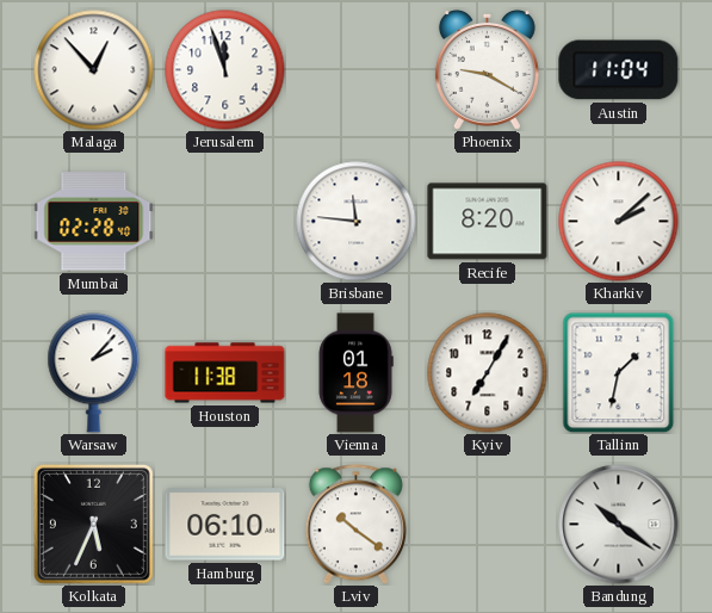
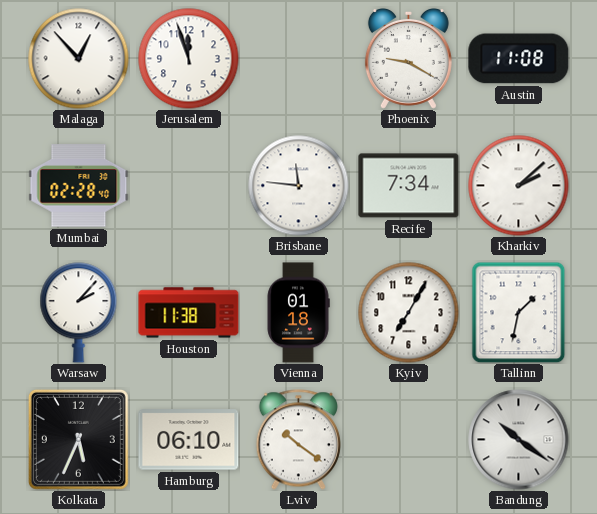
Austin: 11:04 -> 11:08 (519, 59)
Recife: 8:20 -> 7:34 (409, 186)
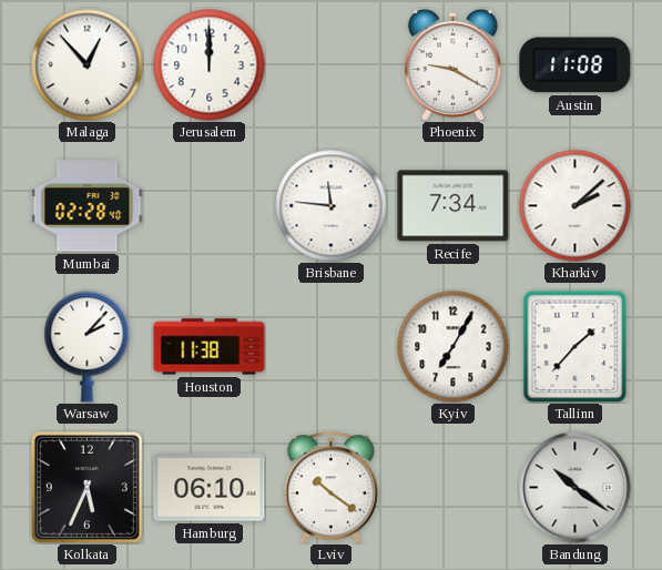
Jerusalem: 11:57 -> 12:00 (210, 65)
Vienna: 01:18 -> none (298, 313)
Tallinn: 1:32 -> 1:37 (576, 346)
